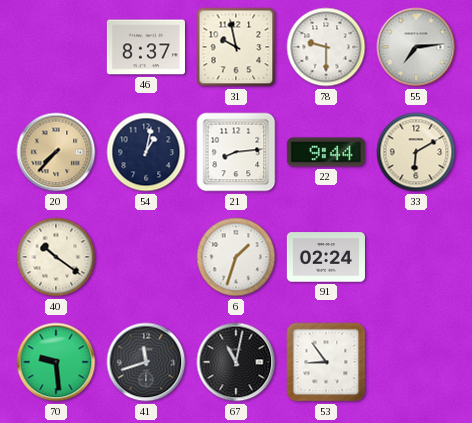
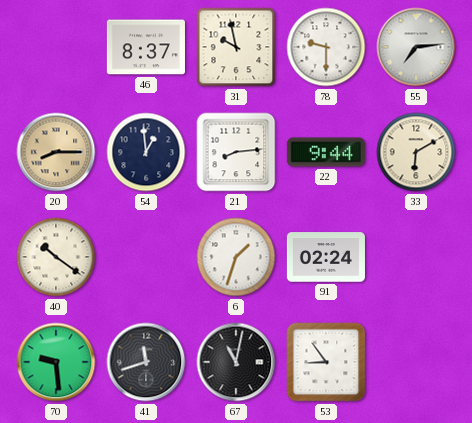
20: 7:37 -> 8:15 (56, 152)
54: 1:02 -> 12:59 (146, 152)
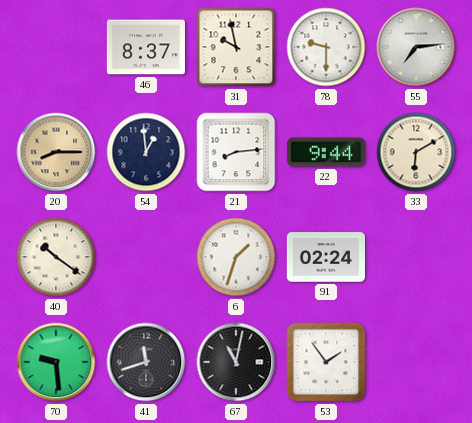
53: 8:54 -> 1:54 (326, 362)
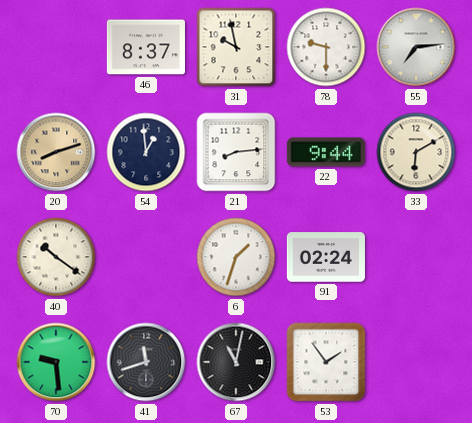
20: 8:15 -> 8:12 (56, 152)
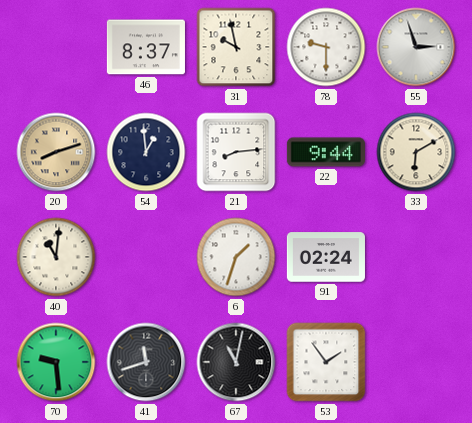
55: 7:14 -> 2:57 (416, 47)
40: 10:21 -> 11:01 (56, 257)
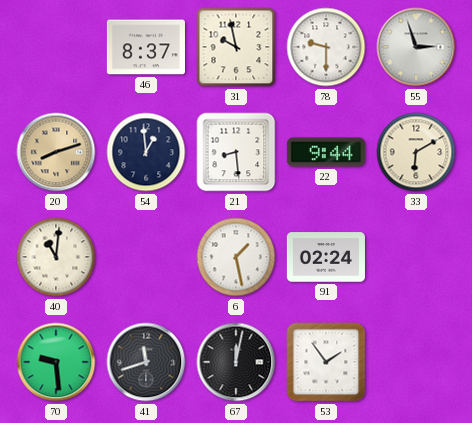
21: 8:14 -> 8:29 (236, 152)
6: 1:33 -> 1:28 (236, 257)
67: 11:02 -> 12:02 (236, 362)
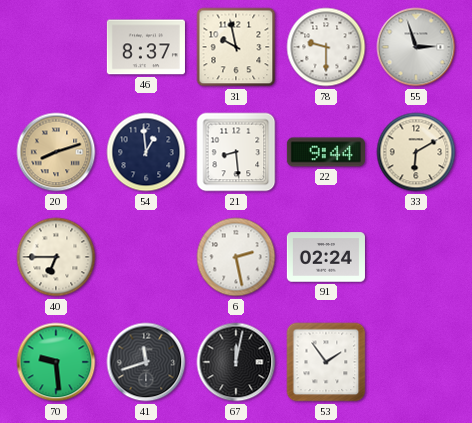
40: 11:01 -> 6:45 (56, 257)
6: 1:28 -> 2:28 (236, 257)
